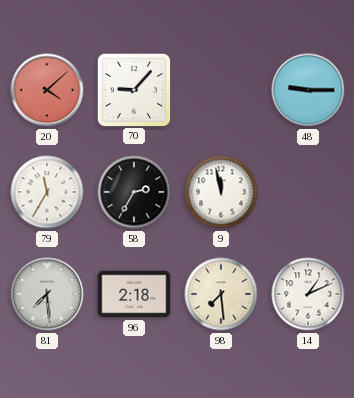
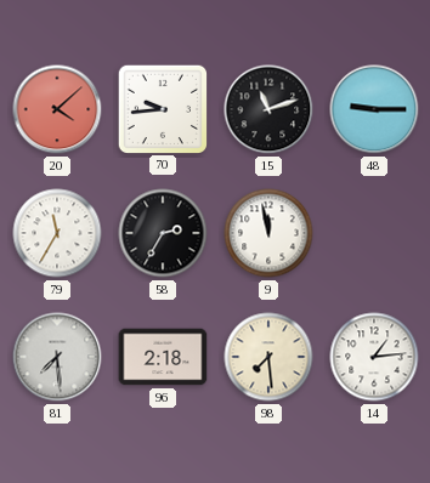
70: 9:07 -> 9:44 (162, 108)
15: none -> 11:12 (268, 109)
14: 1:11 -> 1:14 (374, 357)
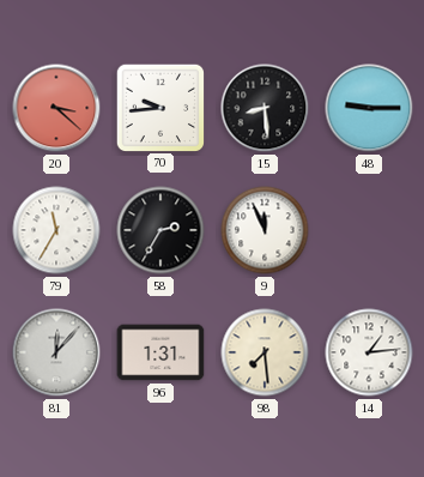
20: 4:08 -> 3:22 (56, 108)
15: 11:12 -> 8:29 (265, 108)
9: 11:58 -> 11:56 (265, 230)
81: 7:29 -> 12:07 (56, 352)
96: 2:18 -> 1:31 (160, 352)
